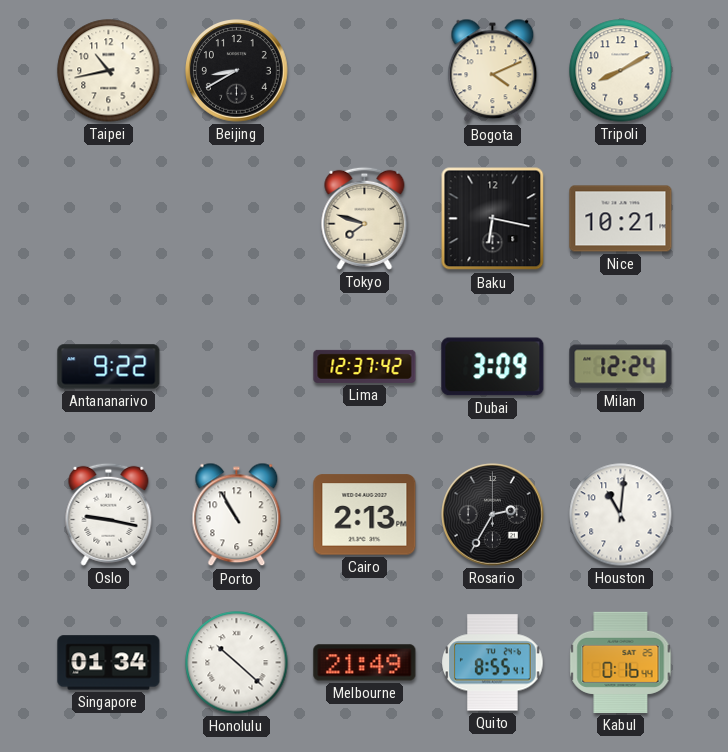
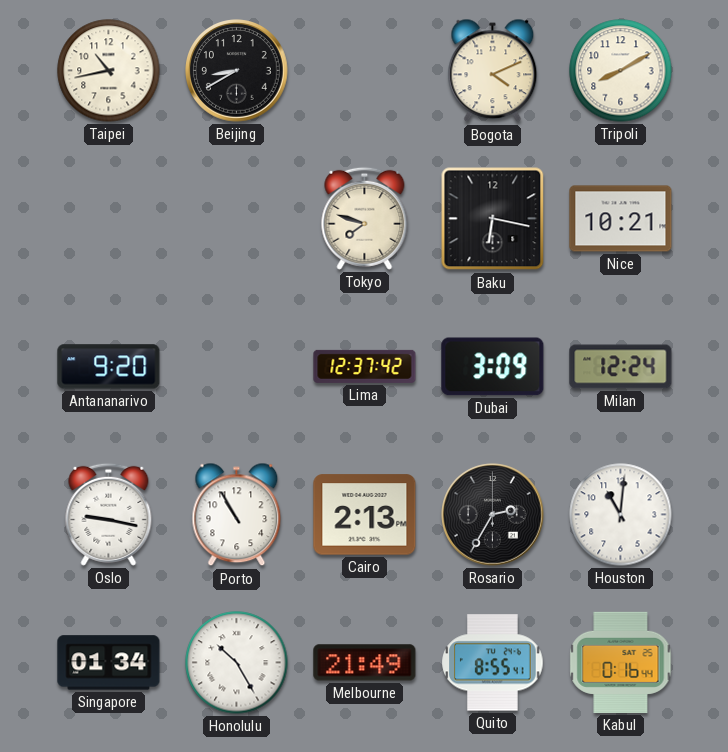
Antananarivo: 9:22 -> 9:20 (109, 367)
Honolulu: 10:22 -> 10:25 (237, 663)
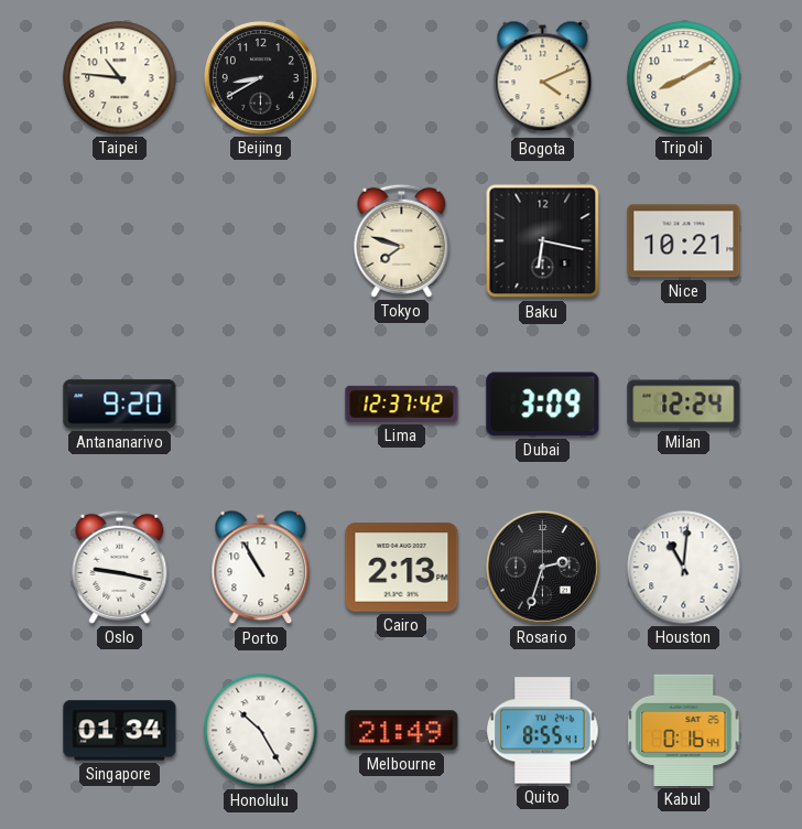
Taipei: 10:43 -> 10:46 (120, 78)
Rosario: 2:35 -> 2:33 (543, 568)
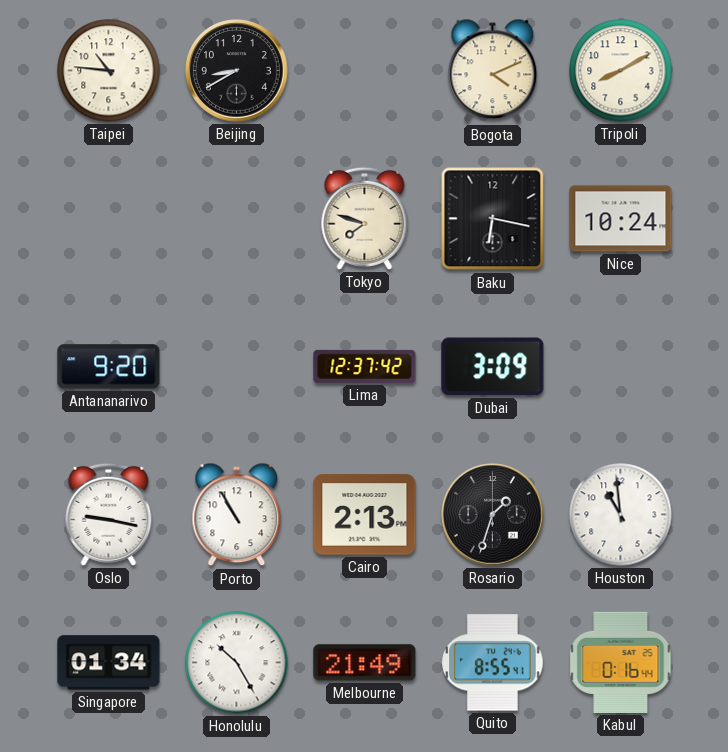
Nice: 10:21 -> 10:24 (621, 219)
Milan: 12:24 -> none (684, 405)
Rosario: 2:33 -> 1:33 (493, 515)
Houston: 11:01 -> 10:59 (621, 515)
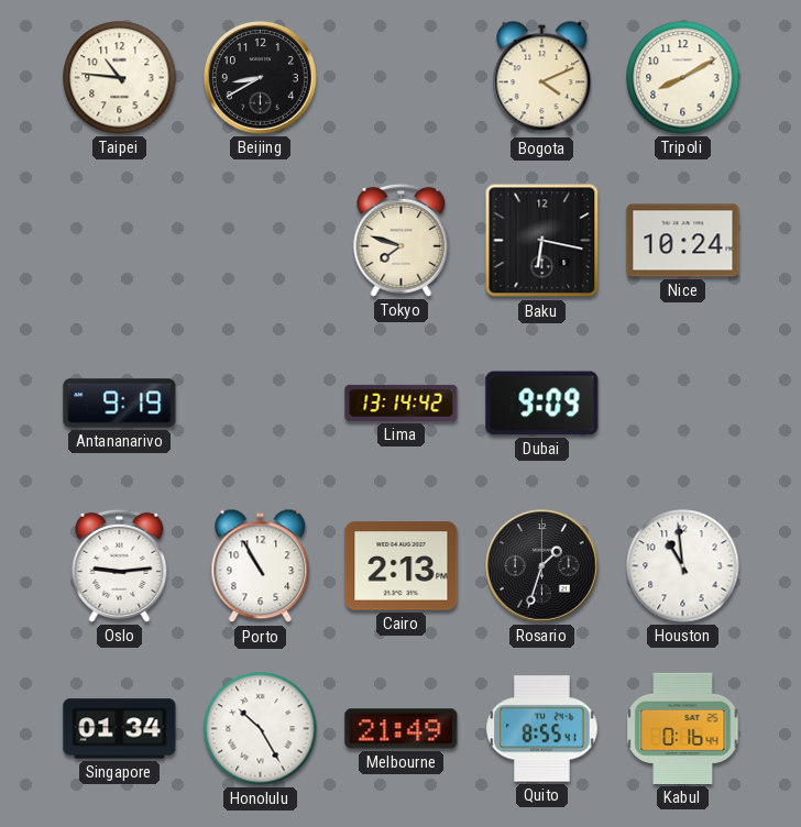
Antananarivo: 9:20 -> 9:19 (120, 404)
Lima: 12:37 -> 13:14 (402, 403)
Dubai: 3:09 -> 9:09 (542, 404)
Oslo: 9:17 -> 9:14 (120, 565)
